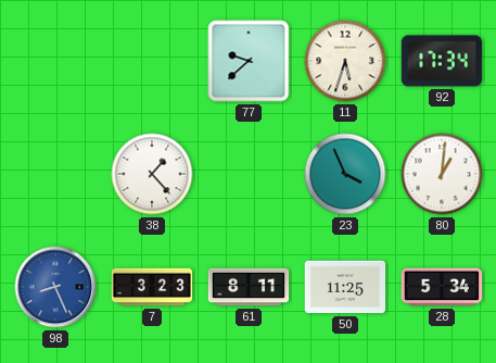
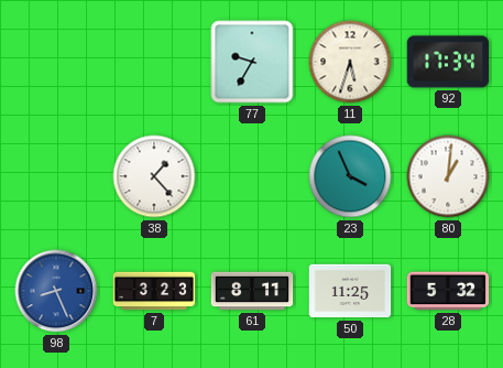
77: 9:38 -> 9:35 (252, 62)
28: 5:34 -> 5:32 (448, 291)
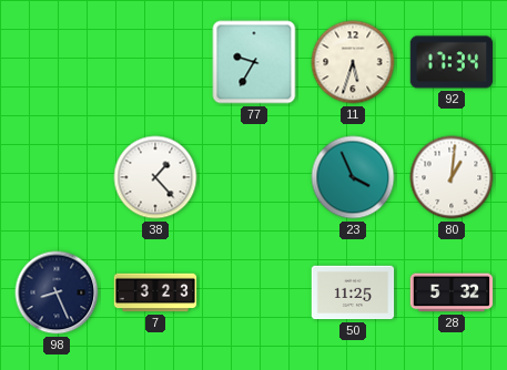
98 dial: blue -> navy (57, 292)
61: 8:11 -> none (252, 291)
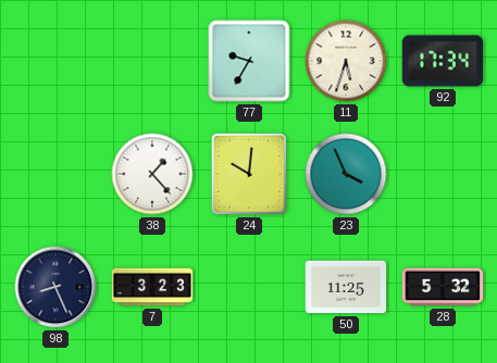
24: none -> 10:01 (249, 174)
80: 1:01 -> none (452, 177)
